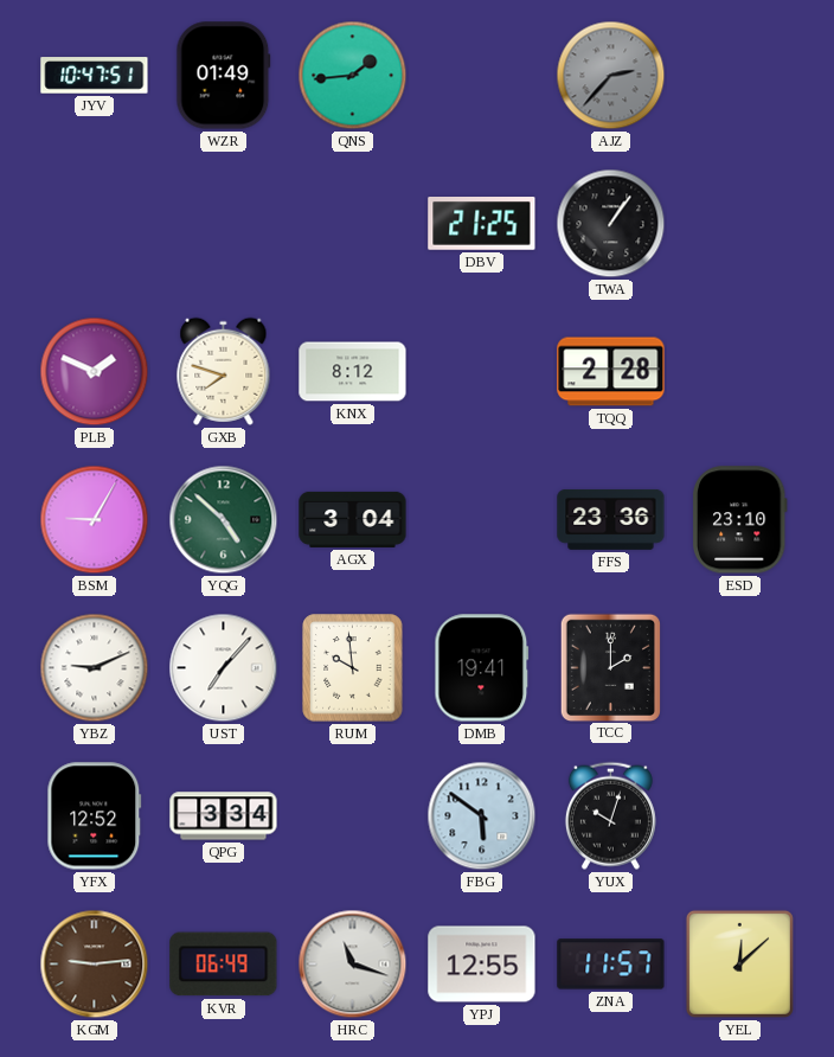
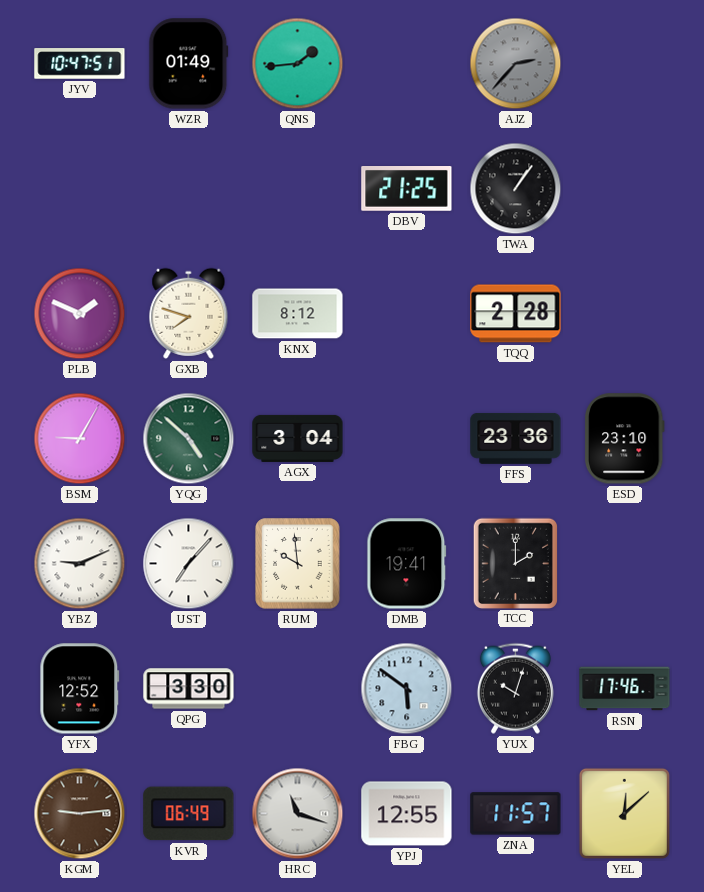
QPG: 3:34 -> 3:30 (189, 689)
RSN: none -> 17:46 (625, 689)
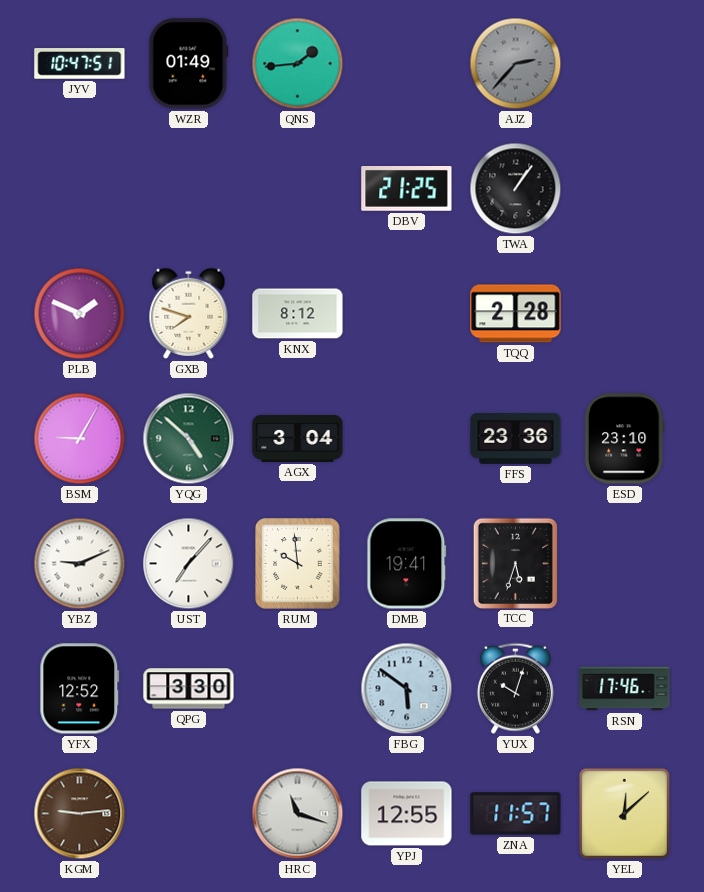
TCC: 2:00 -> 5:33 (515, 563)
KVR: 06:49 -> none (189, 814)
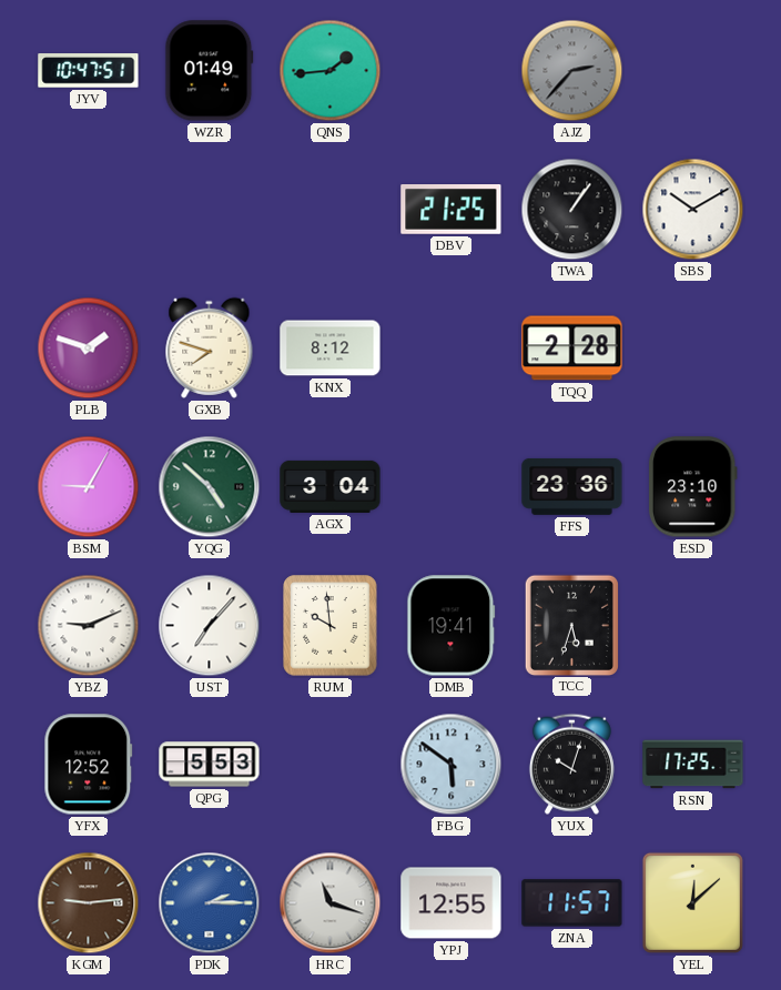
SBS: none -> 10:10 (693, 210)
PLB: 1:49 -> 1:48 (89, 348)
QPG: 3:30 -> 5:53 (210, 765)
RSN: 17:46 -> 17:25 (693, 765)
PDK: none -> 2:15 (210, 903)
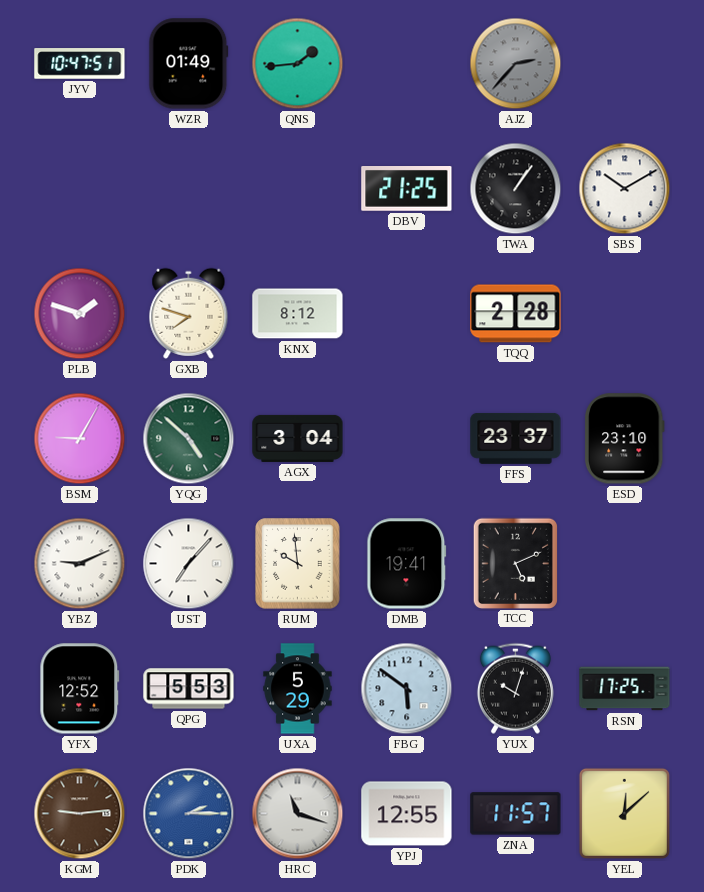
FFS: 23:36 -> 23:37 (516, 438)
TCC: 5:33 -> 5:11 (515, 563)
UXA: none -> 5:29 (298, 689)
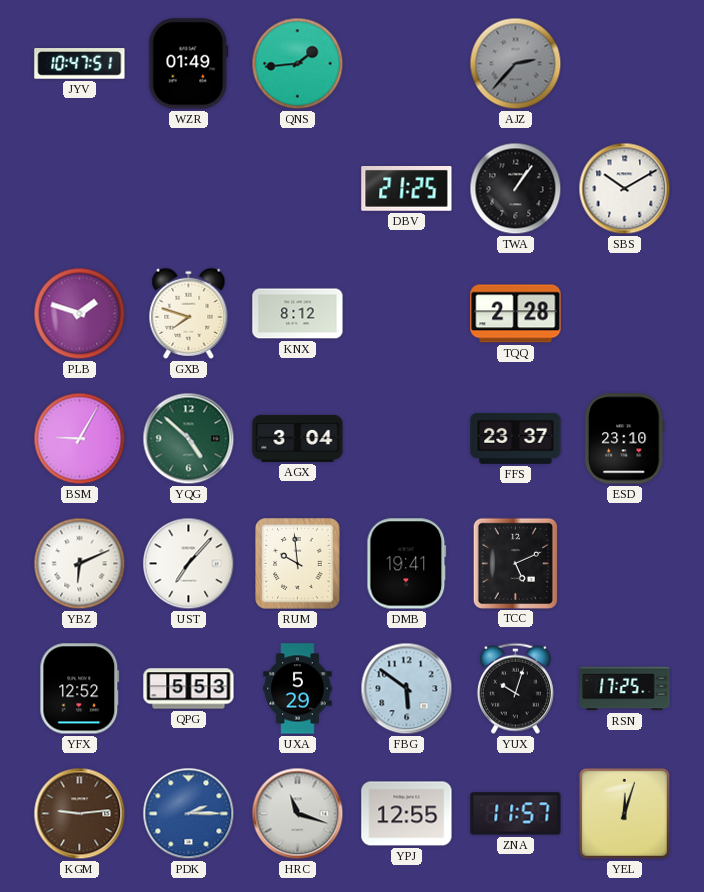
YBZ: 9:11 -> 6:11 (80, 564)
YEL: 12:08 -> 12:03 (624, 813)
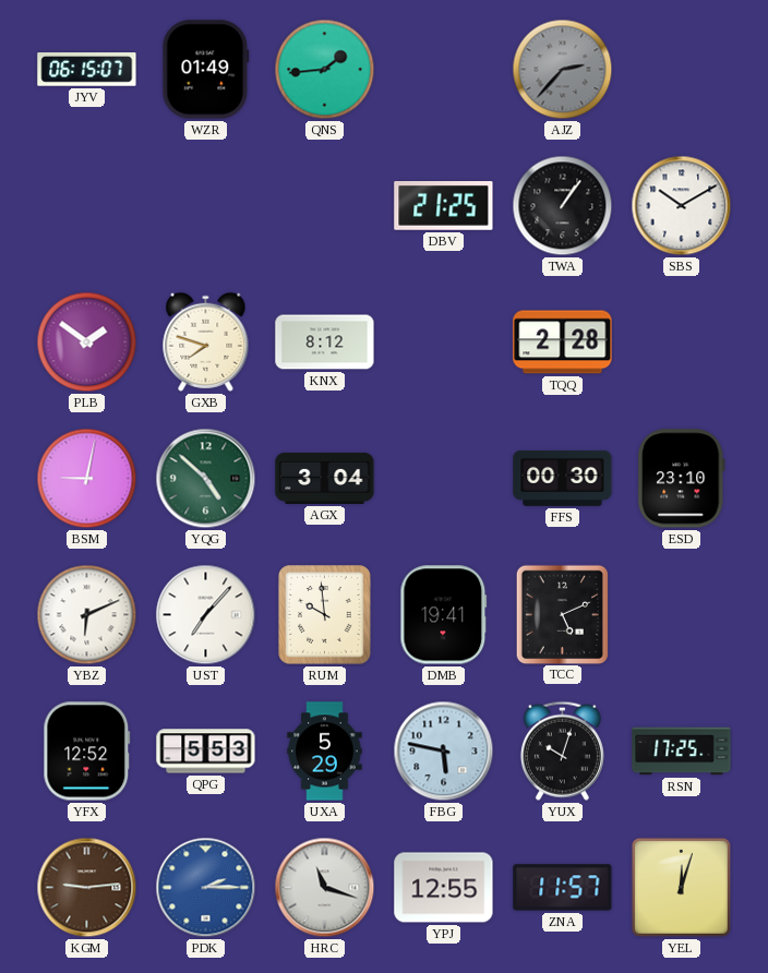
JYV: 10:47 -> 06:15 (87, 70)
PLB: 1:48 -> 1:51 (87, 343)
BSM: 9:05 -> 9:02 (87, 479)
FFS: 23:37 -> 00:30 (563, 478)
FBG: 5:51 -> 5:47 (444, 752)
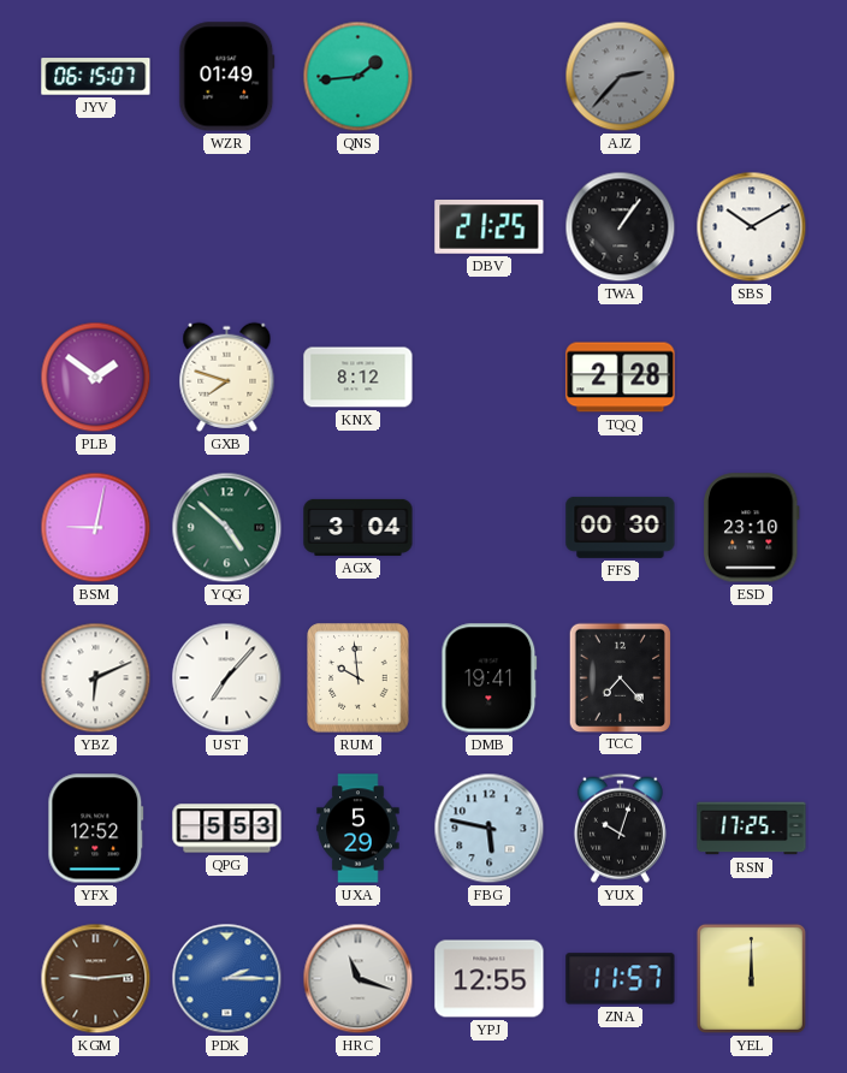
TCC: 5:11 -> 7:23 (620, 677)
YEL: 12:03 -> 12:00 (751, 978)
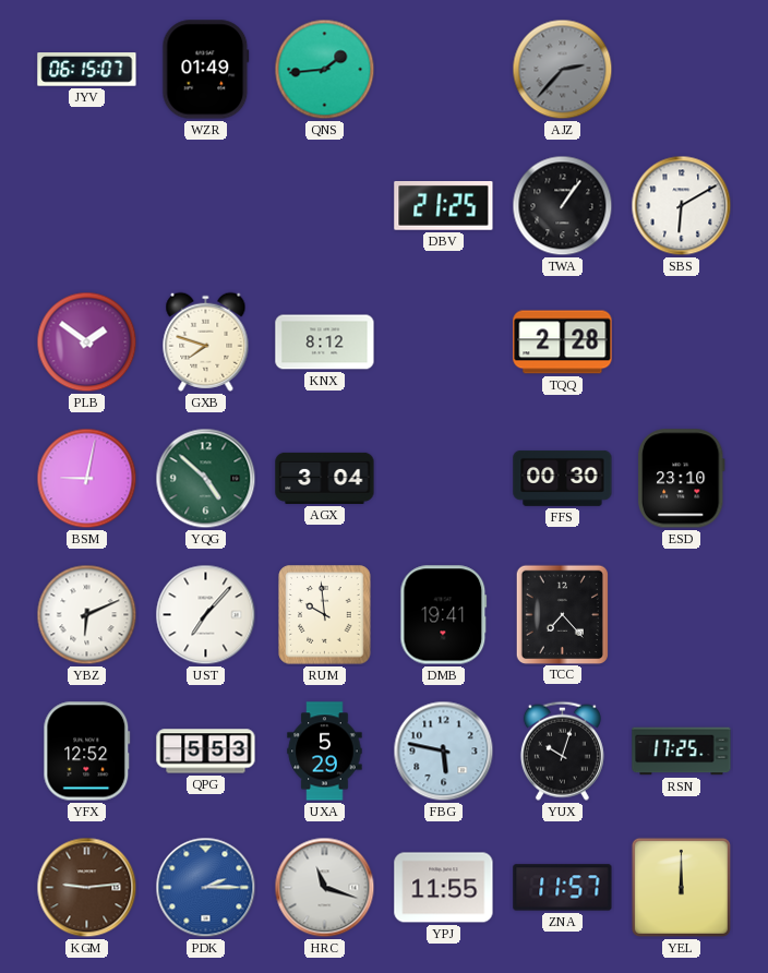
SBS: 10:10 -> 6:10 (682, 206)
YPJ: 12:55 -> 11:55 (444, 888)
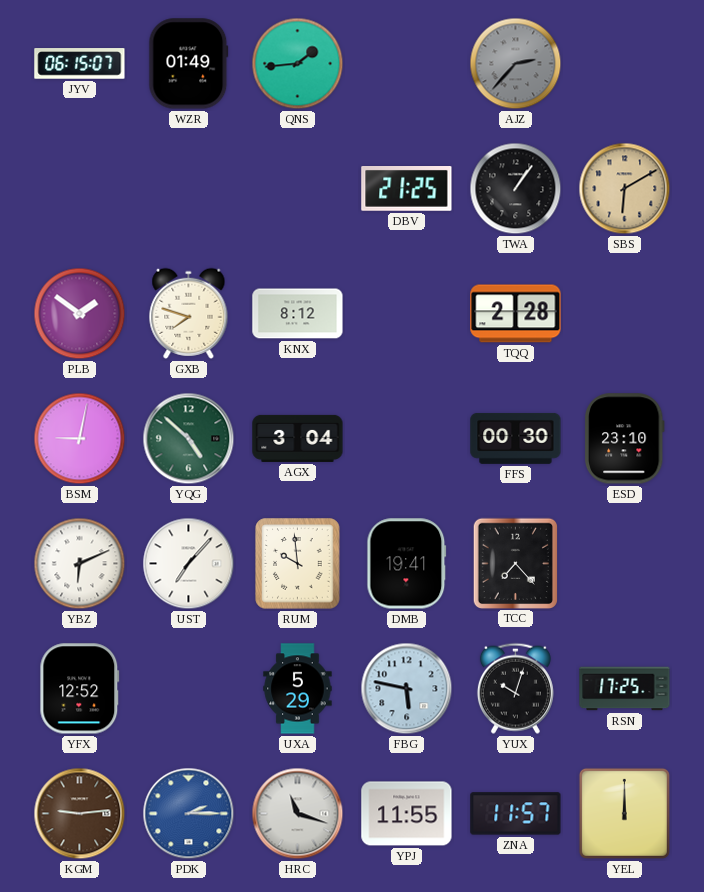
SBS dial: white -> champagne (625, 189)
QPG: 5:53 -> none (206, 752)
